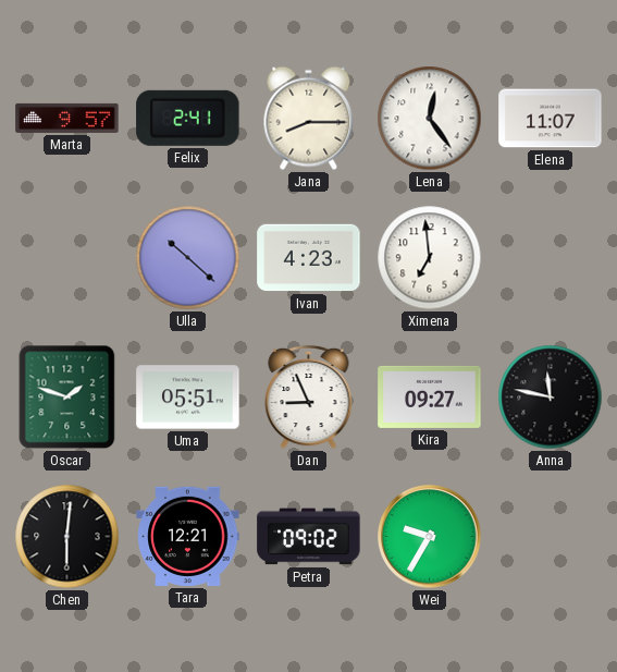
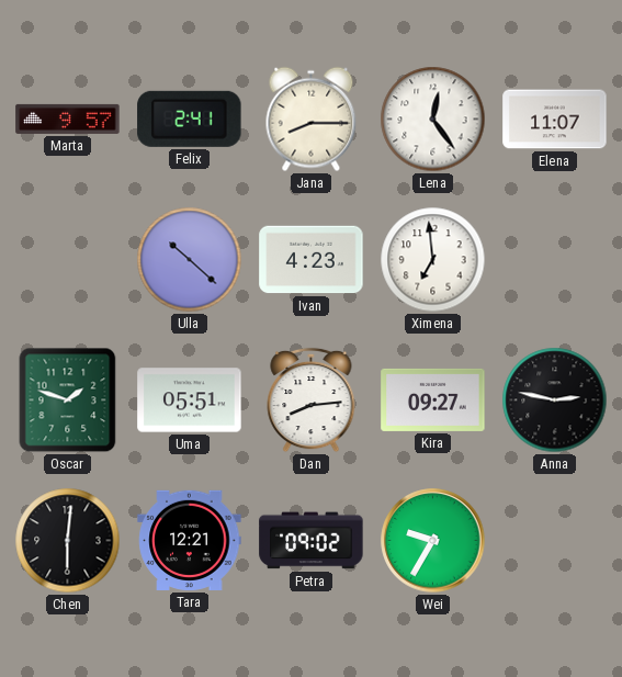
Dan: 8:56 -> 8:14 (312, 400)
Anna: 11:47 -> 2:47 (555, 400)
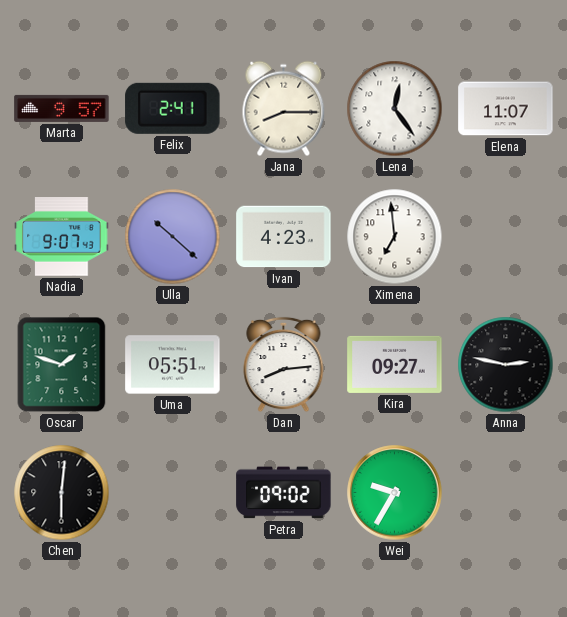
Nadia: none -> 9:07 (62, 237)
Tara: 12:21 -> none (190, 540)
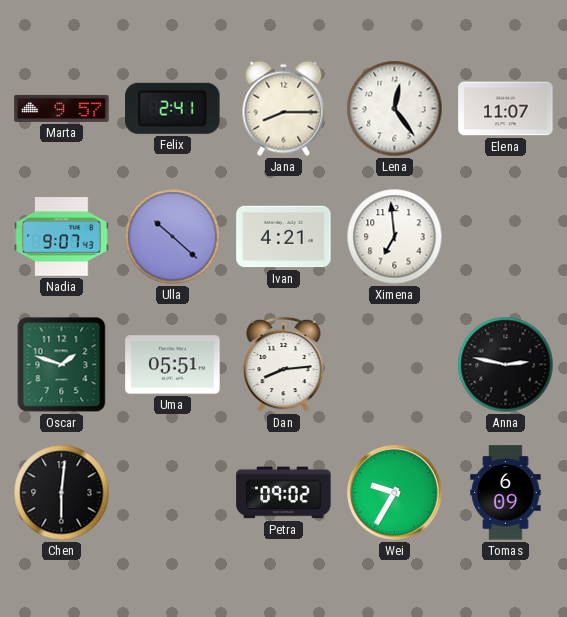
Ivan: 4:23 -> 4:21 (284, 237)
Kira: 09:27 -> none (395, 364)
Tomas: none -> 6:09 (506, 493)
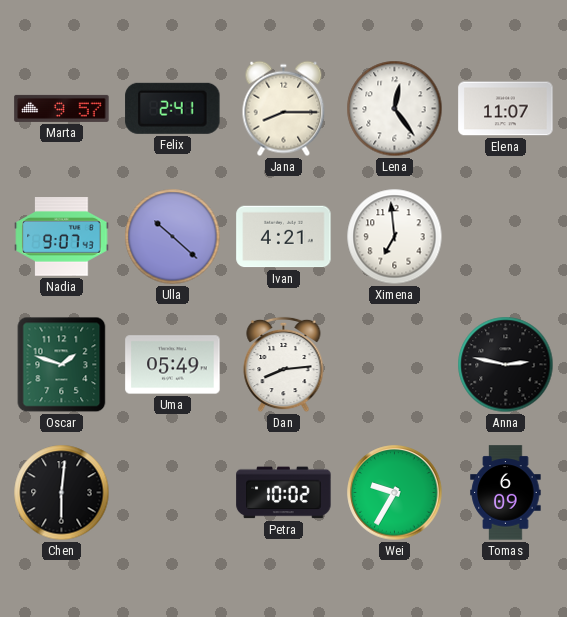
Uma: 05:51 -> 05:49 (173, 365)
Petra: 09:02 -> 10:02 (284, 493)
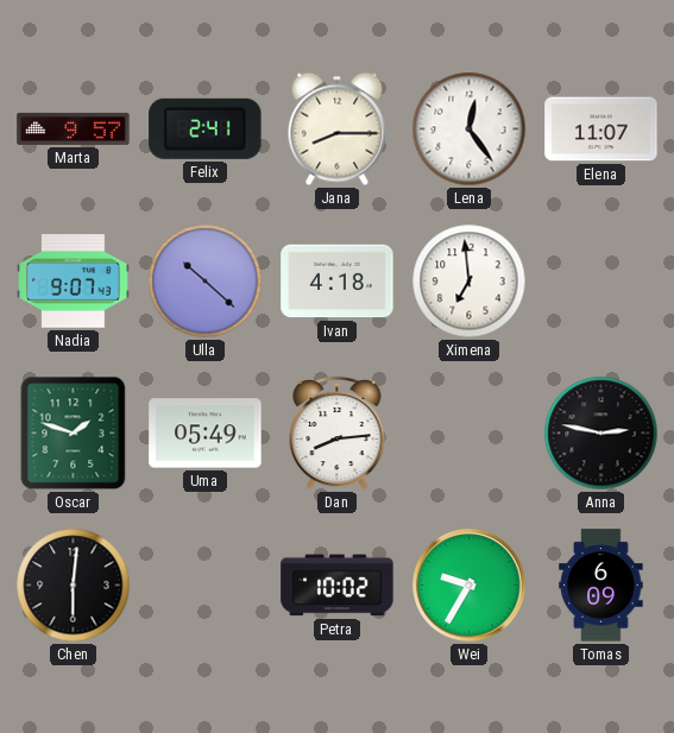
Ivan: 4:21 -> 4:18 (338, 282)
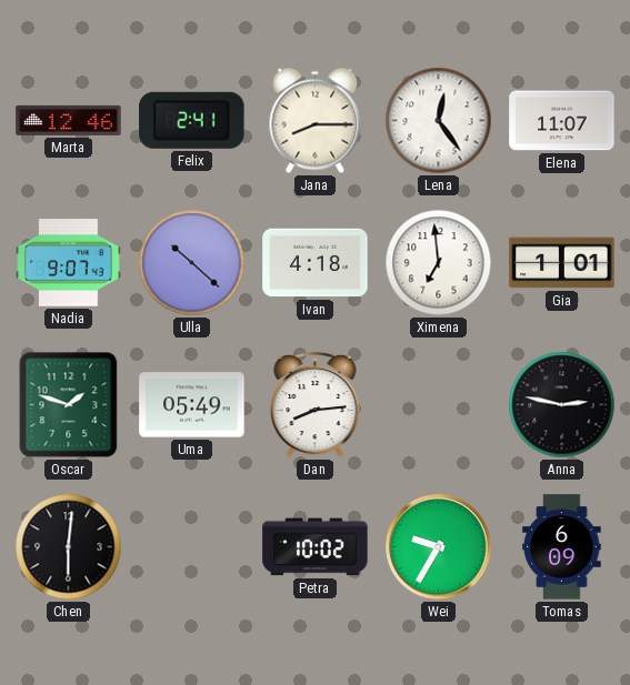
Marta: 9:57 -> 12:46 (69, 120)
Gia: none -> 1:01 (562, 263)
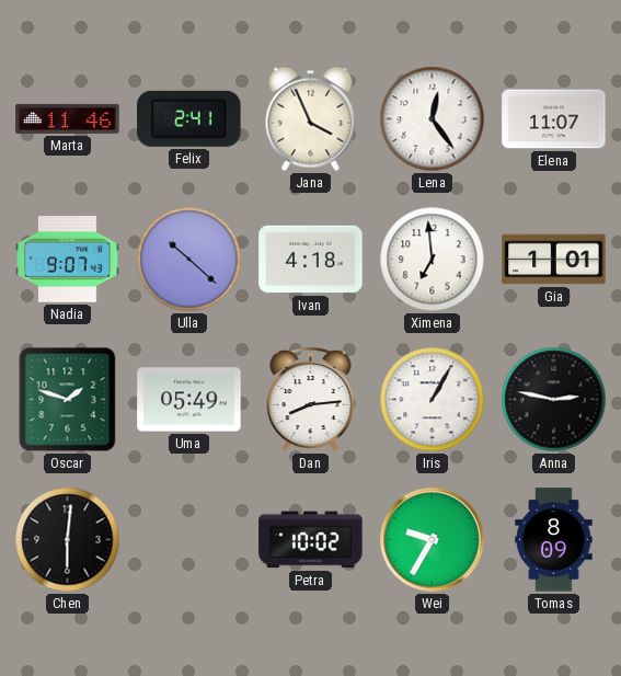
Marta: 12:46 -> 11:46 (68, 118)
Jana: 8:15 -> 3:56 (311, 119)
Iris: none -> 1:05 (433, 400)
Tomas: 6:09 -> 8:09 (554, 540)
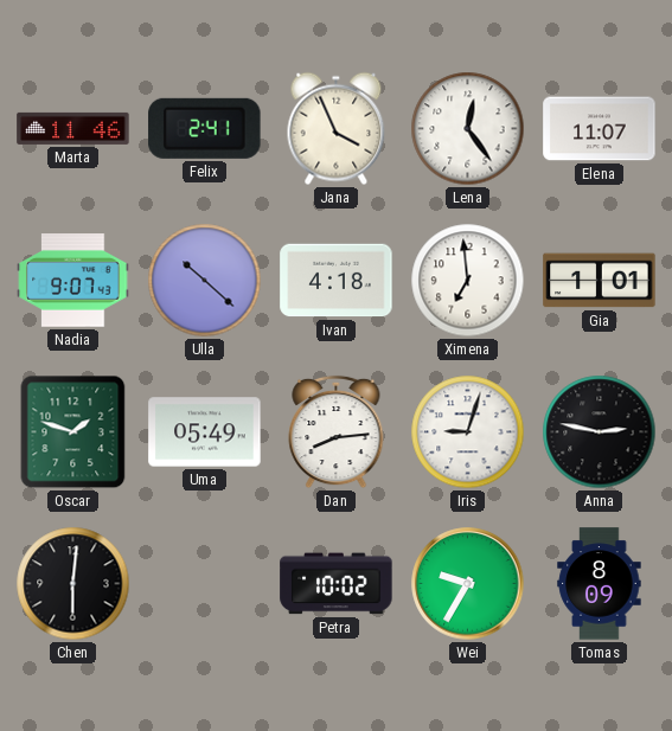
Iris: 1:05 -> 9:03 (468, 432)
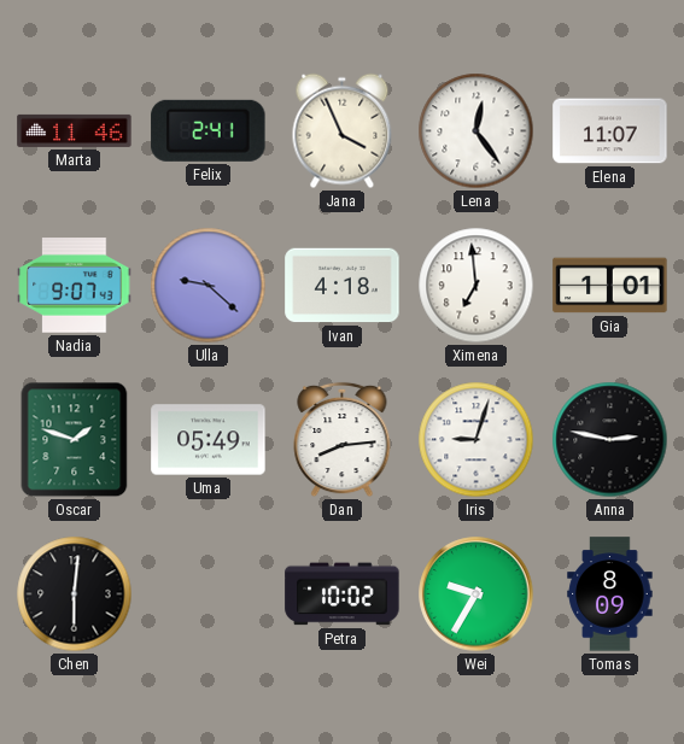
Ulla: 10:22 -> 9:22 (209, 286)
